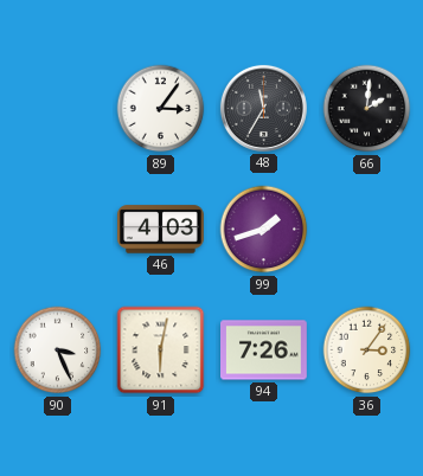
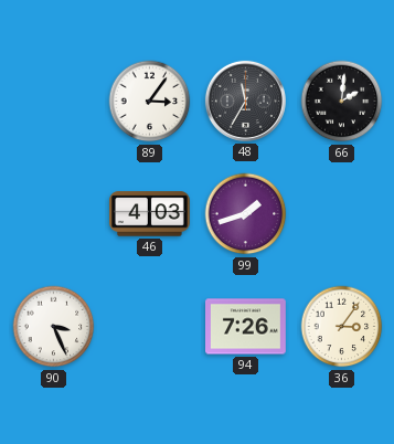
91: 6:02 -> none (161, 350)
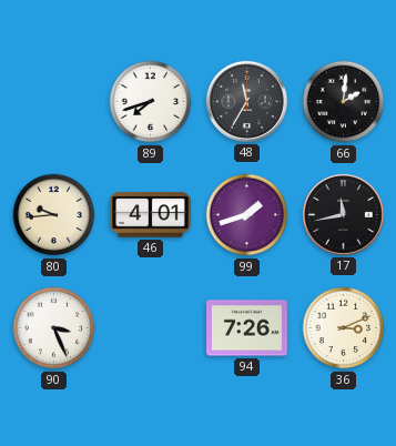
89: 3:06 -> 7:42 (151, 102)
80: none -> 9:44 (54, 215)
46: 4:03 -> 4:01 (151, 215)
17: none -> 11:43 (343, 214)
36: 3:06 -> 3:11 (344, 328)
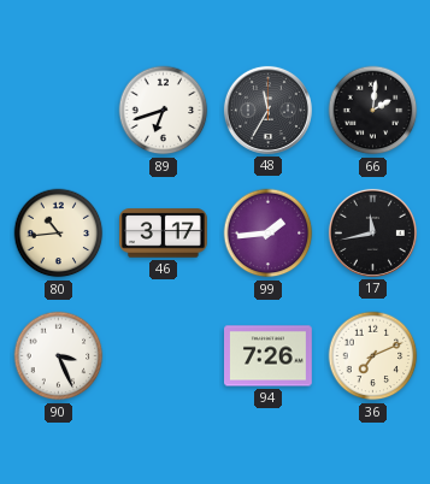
89: 7:42 -> 6:42 (164, 111)
80: 9:44 -> 10:44 (59, 234)
46: 4:01 -> 3:17 (164, 234)
99: 1:42 -> 1:44 (269, 234)
36: 3:11 -> 7:11 (373, 356)
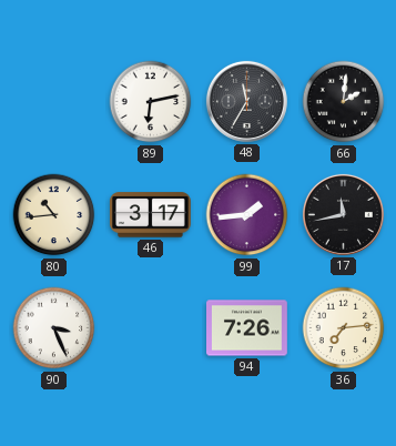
89: 6:42 -> 6:13 (151, 102)
36: 7:11 -> 7:14 (344, 328)
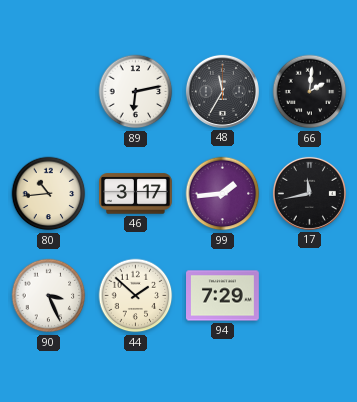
44: none -> 1:52 (136, 296)
94: 7:26 -> 7:29 (223, 296)
36: 7:14 -> none (344, 328)
